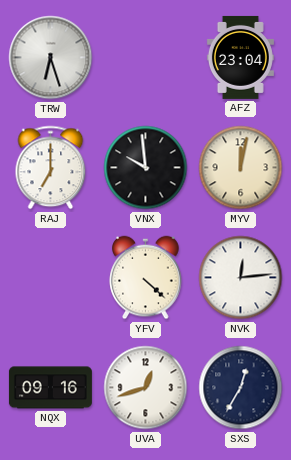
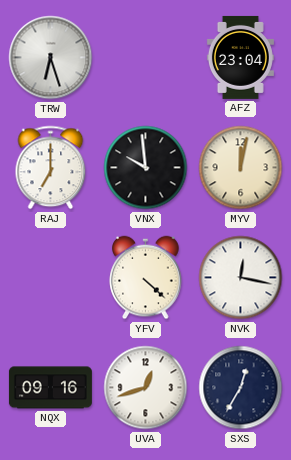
NVK: 12:14 -> 12:17 (241, 278)
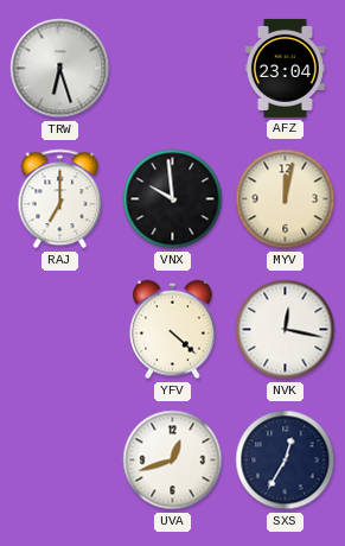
NQX: 09:16 -> none (50, 388)
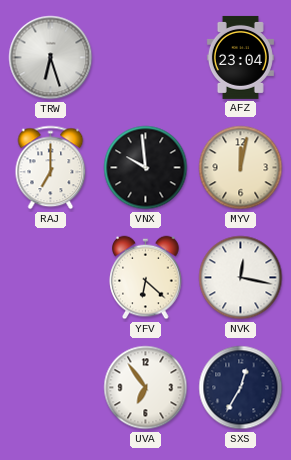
YFV: 4:22 -> 6:22 (146, 278)
UVA: 12:42 -> 6:54 (146, 388)
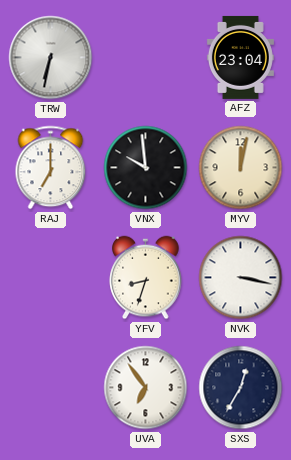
TRW: 6:27 -> 6:32 (51, 58)
YFV: 6:22 -> 8:33 (146, 278)
NVK: 12:17 -> 3:17 (241, 278)
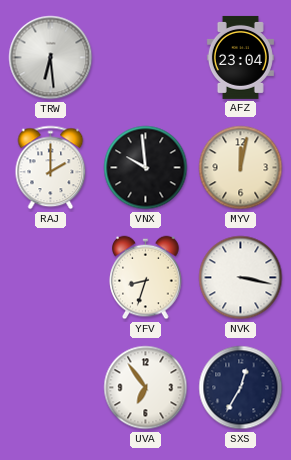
TRW: 6:32 -> 6:29 (51, 58)
RAJ: 7:00 -> 2:00 (51, 168)
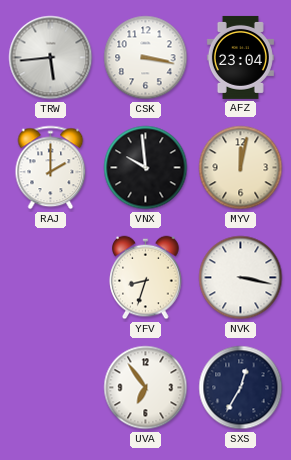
TRW: 6:29 -> 5:44 (51, 58)
CSK: none -> 3:17 (146, 58)
